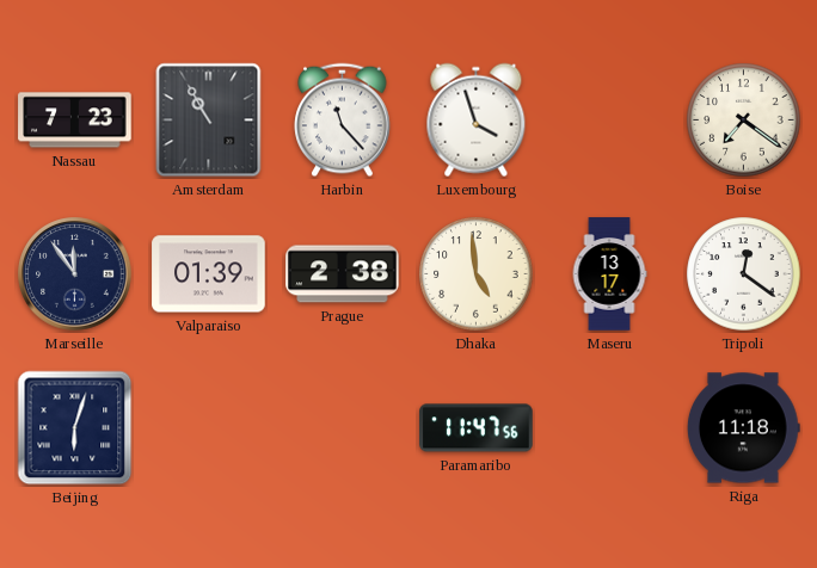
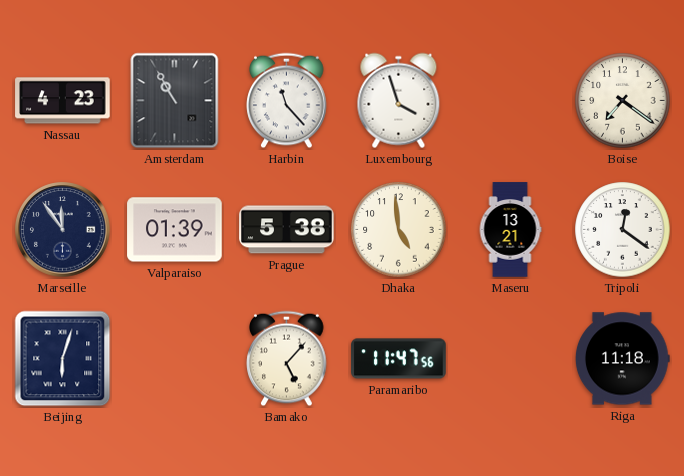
Nassau: 7:23 -> 4:23 (63, 101)
Prague: 2:38 -> 5:38 (287, 230)
Maseru: 13:17 -> 13:21 (510, 230)
Bamako: none -> 5:07 (287, 359)
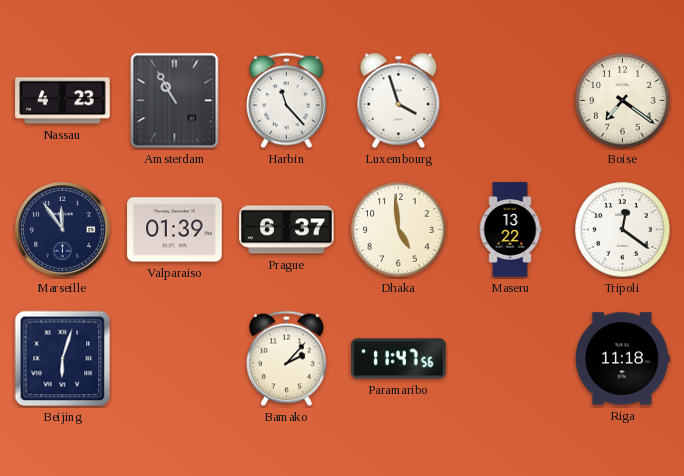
Prague: 5:38 -> 6:37 (287, 230)
Maseru: 13:21 -> 13:22 (510, 230)
Bamako: 5:07 -> 2:07 (287, 359)
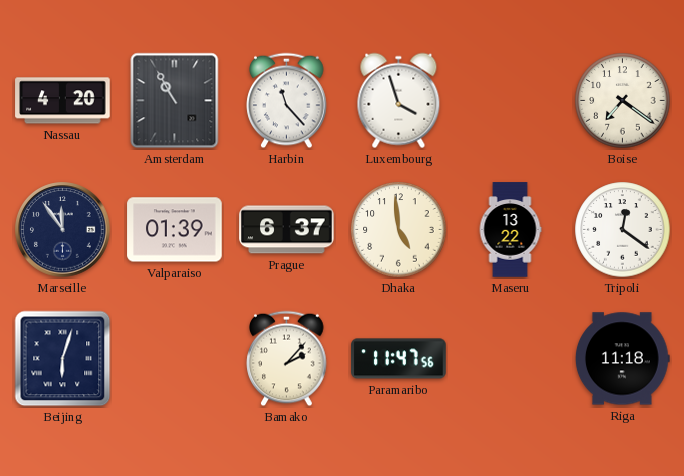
Nassau: 4:23 -> 4:20 (63, 101)
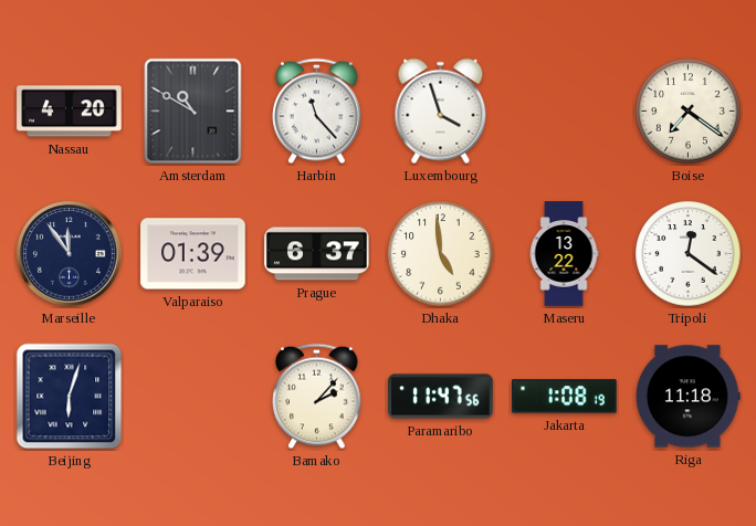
Amsterdam: 10:55 -> 10:50 (193, 112)
Jakarta: none -> 1:08 (565, 397)
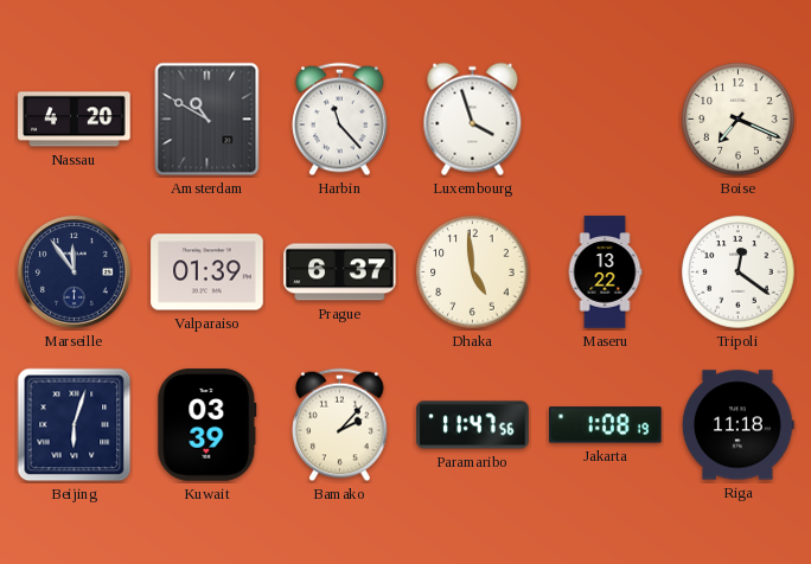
Boise: 7:21 -> 7:19 (739, 120)
Kuwait: none -> 03:39 (207, 425)
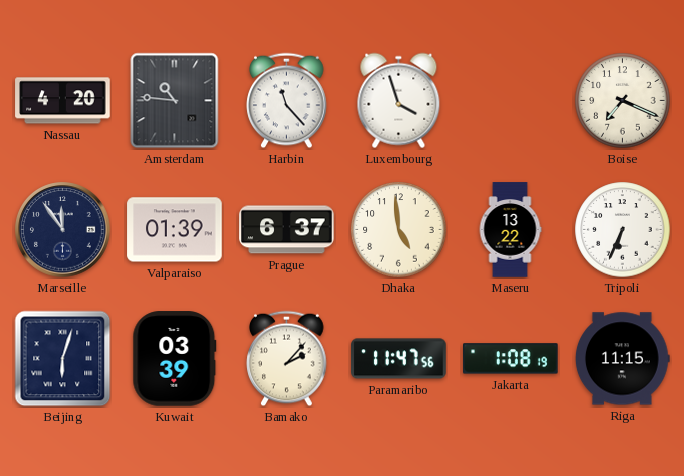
Amsterdam: 10:50 -> 10:46 (175, 101)
Tripoli: 12:21 -> 6:34 (623, 230)
Riga: 11:18 -> 11:15 (622, 359)
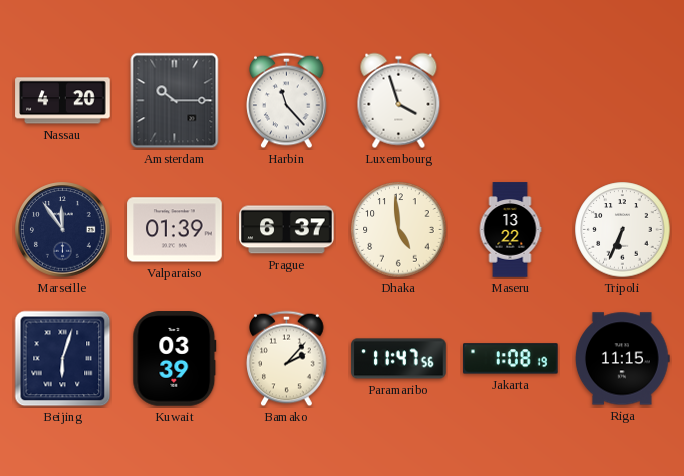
Amsterdam: 10:46 -> 10:15 (175, 101)
Boise: 7:19 -> none (623, 101)
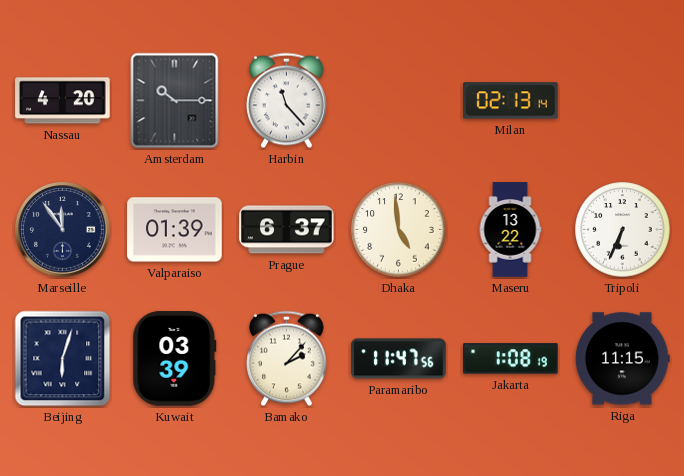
Luxembourg: 3:57 -> none (399, 101)
Milan: none -> 02:13 (511, 101)
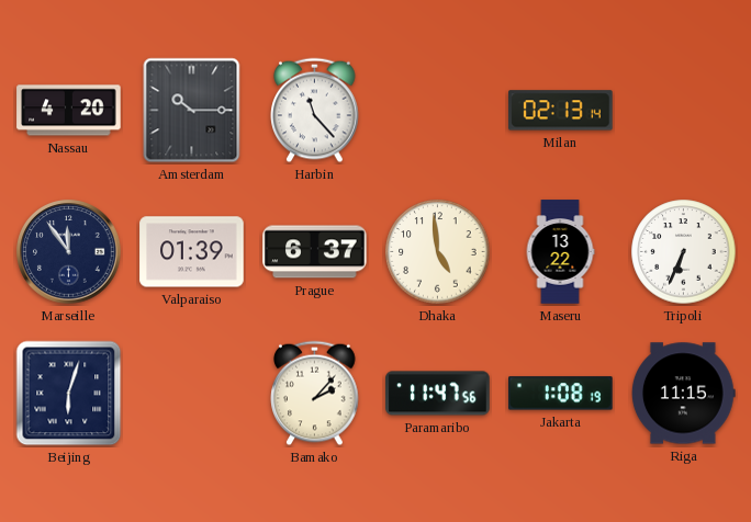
Kuwait: 03:39 -> none (175, 359)
